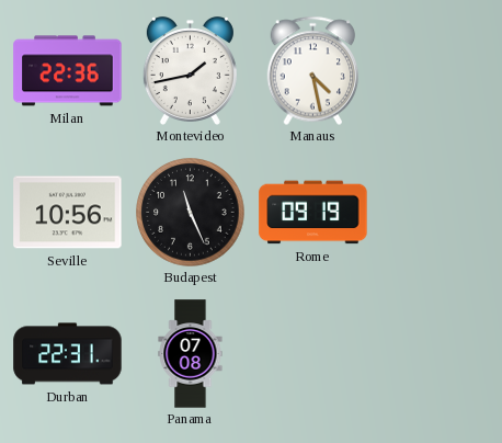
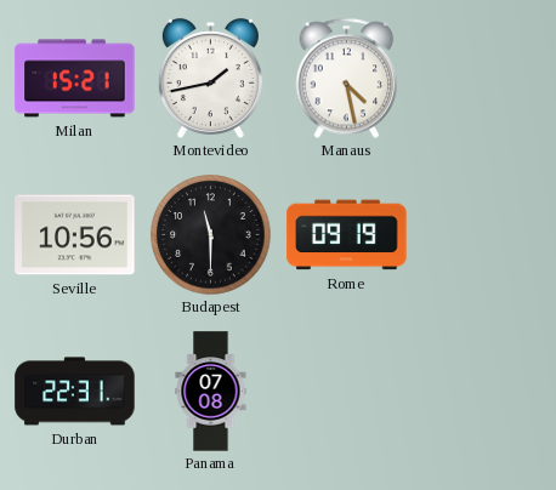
Milan: 22:36 -> 15:21 (75, 79)
Budapest: 11:26 -> 11:30 (211, 235)
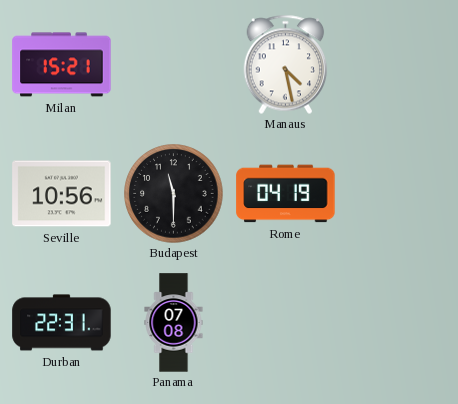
Montevideo: 1:43 -> none (210, 78)
Rome: 09:19 -> 04:19 (286, 194)
